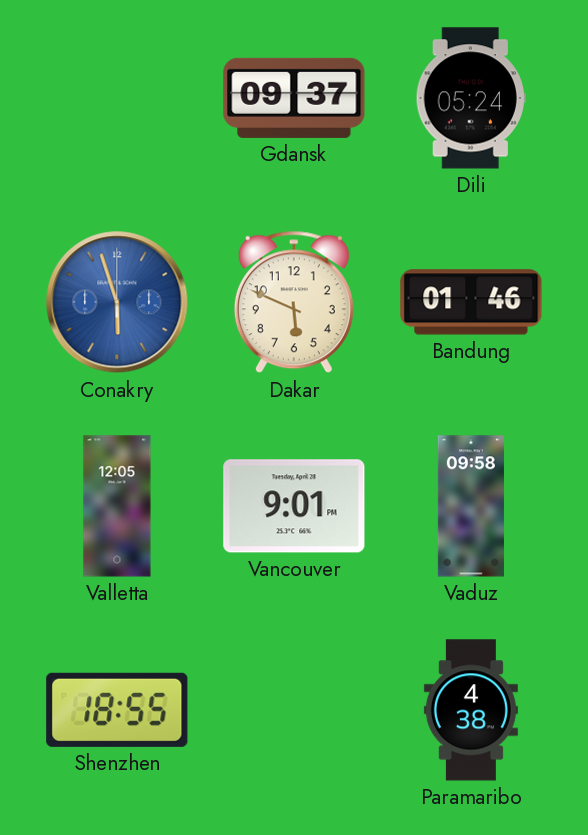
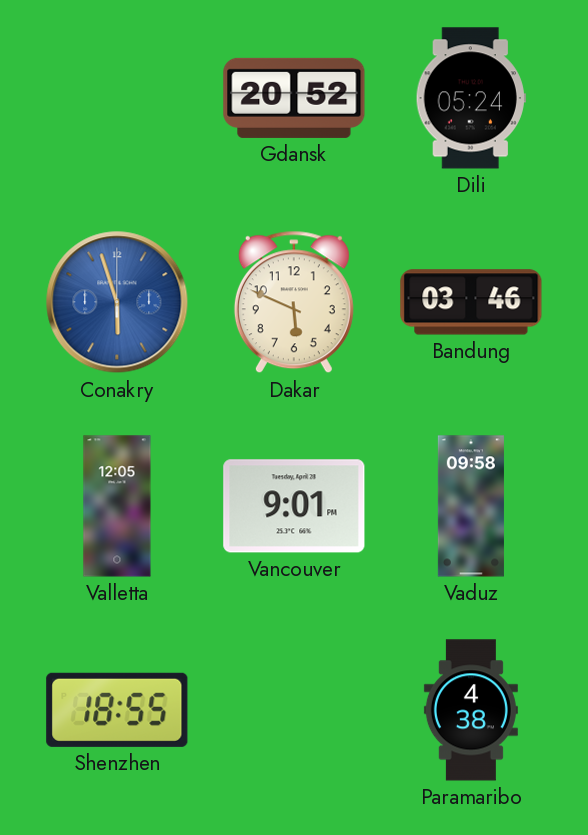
Gdansk: 09:37 -> 20:52 (294, 98)
Bandung: 01:46 -> 03:46 (471, 302)
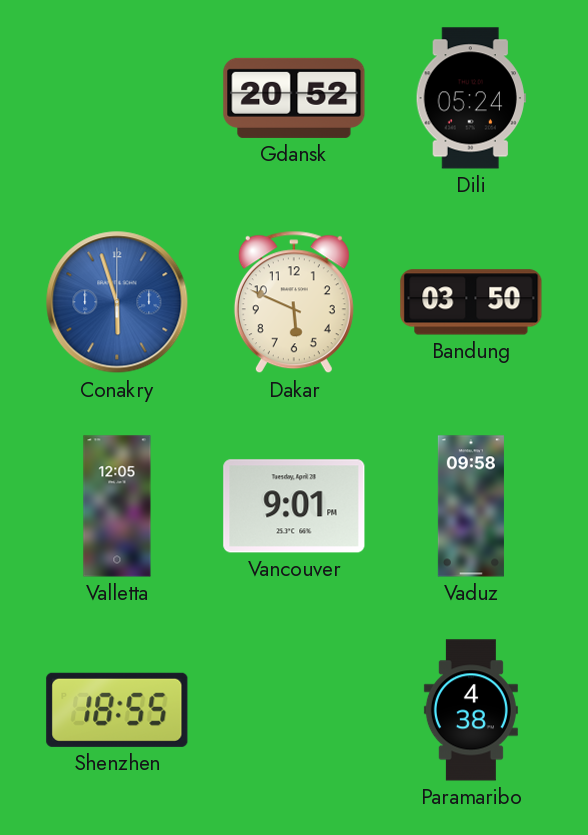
Bandung: 03:46 -> 03:50 (471, 302)
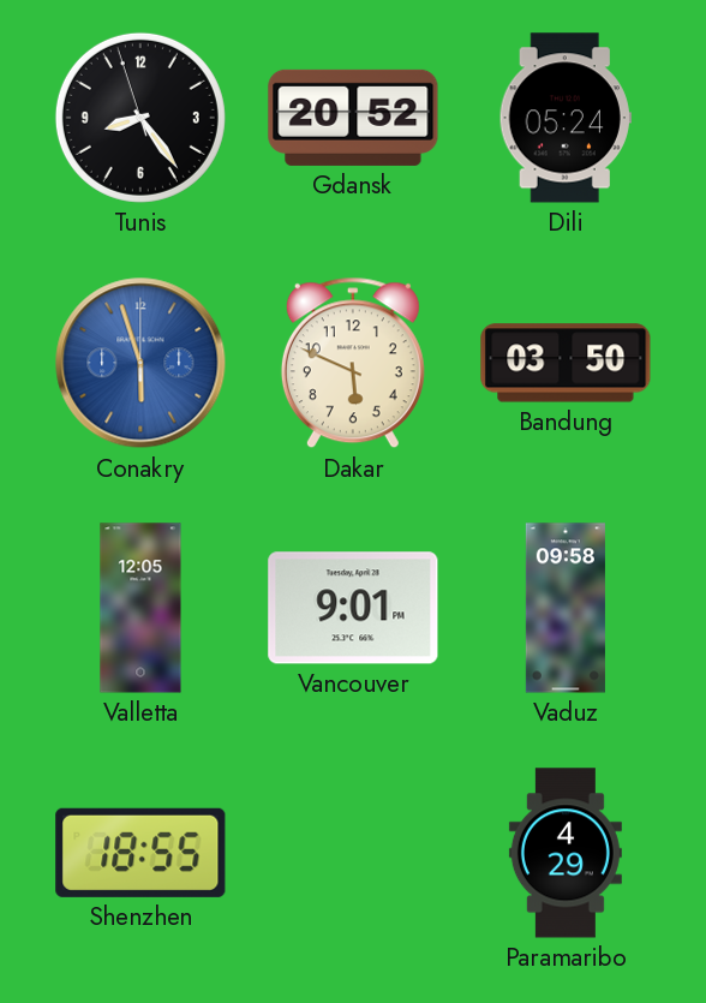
Tunis: none -> 8:23 (140, 118)
Paramaribo: 4:38 -> 4:29 (566, 853)
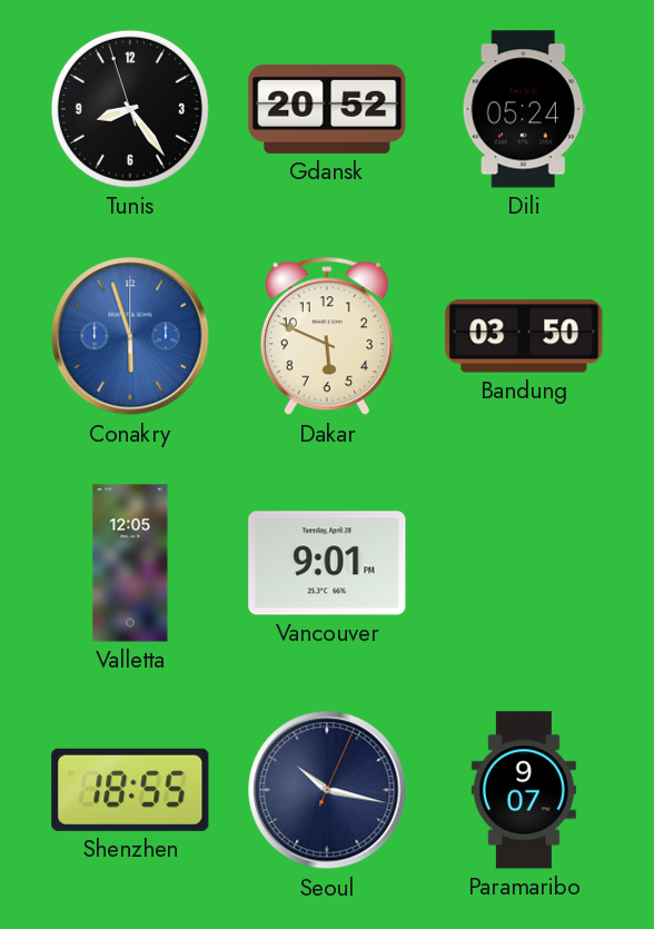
Vaduz: 09:58 -> none (566, 608)
Seoul: none -> 10:17 (327, 790)
Paramaribo: 4:29 -> 9:07 (524, 790)
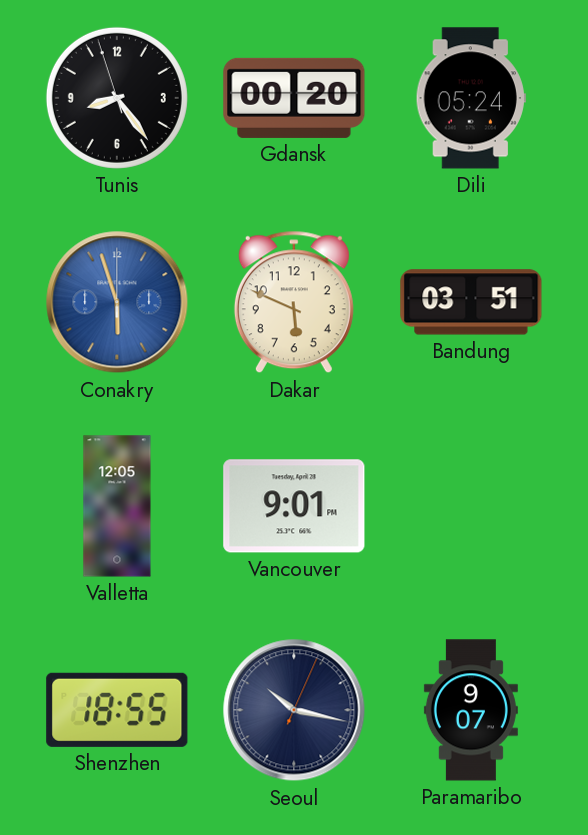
Gdansk: 20:52 -> 00:20 (294, 98)
Bandung: 03:50 -> 03:51 (471, 302)
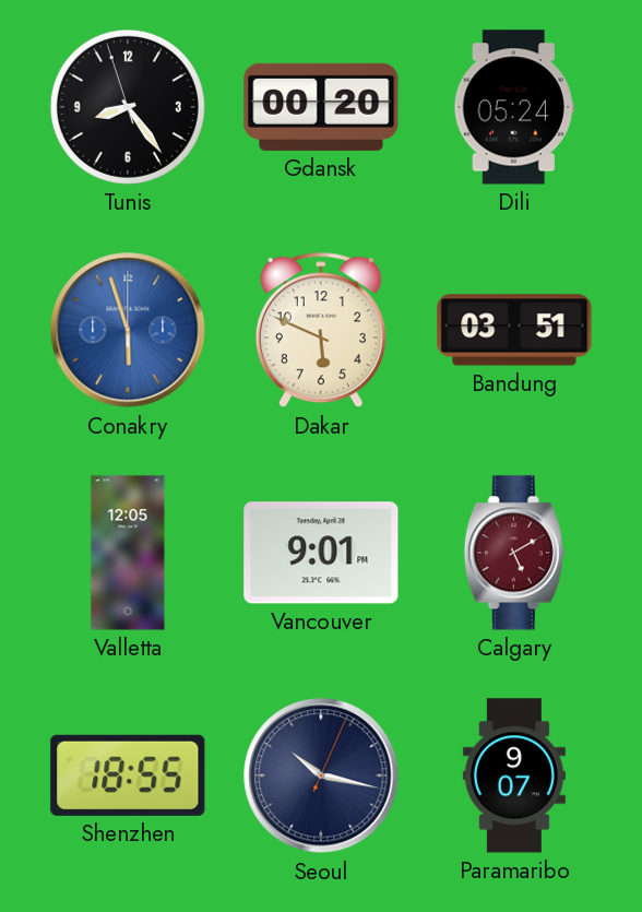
Calgary: none -> 5:10 (514, 553)
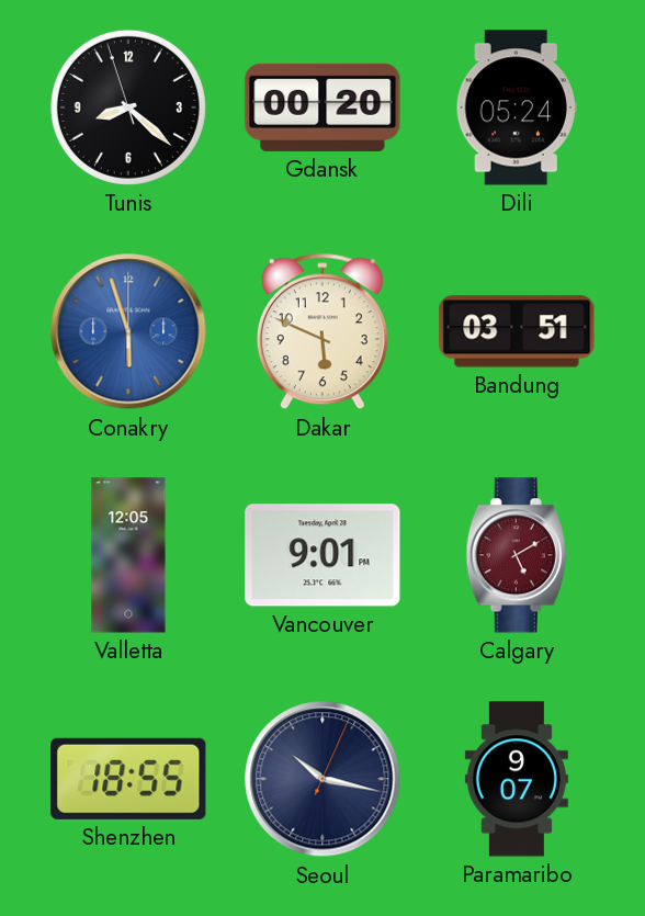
Tunis: 8:23 -> 8:21 (128, 108)
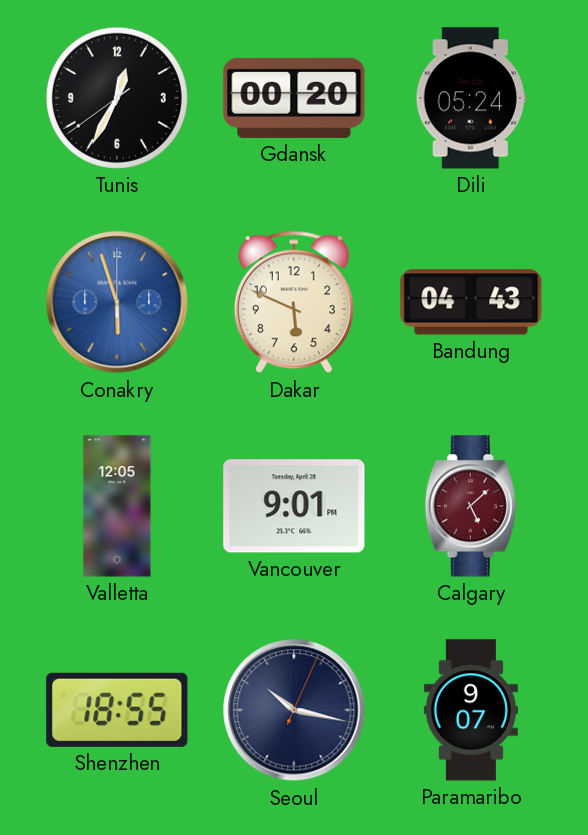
Tunis: 8:21 -> 12:34 (117, 98)
Bandung: 03:51 -> 04:43 (471, 302)
Calgary: 5:10 -> 5:08 (471, 506)
